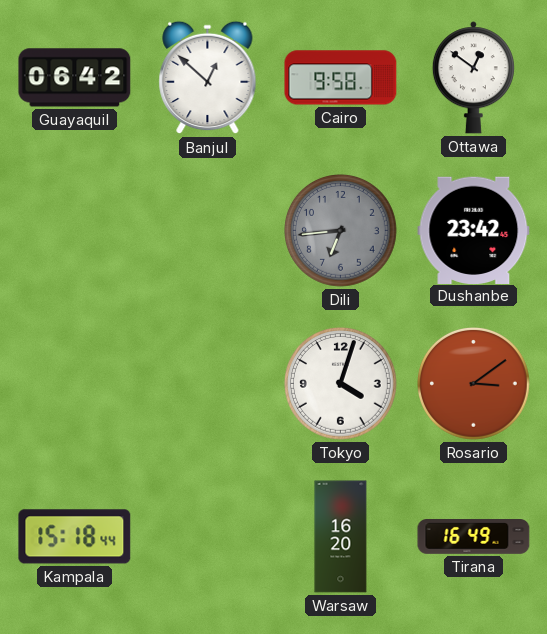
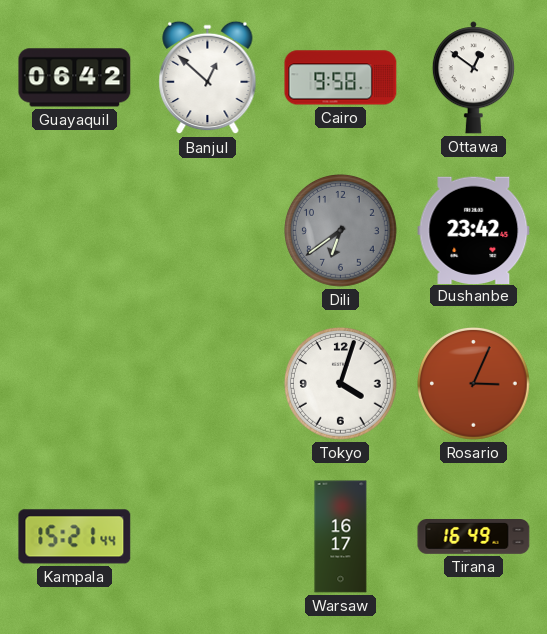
Dili: 6:44 -> 6:39 (341, 231)
Rosario: 3:09 -> 3:04 (474, 384)
Kampala: 15:18 -> 15:21 (75, 537)
Warsaw: 16:20 -> 16:17 (341, 537)
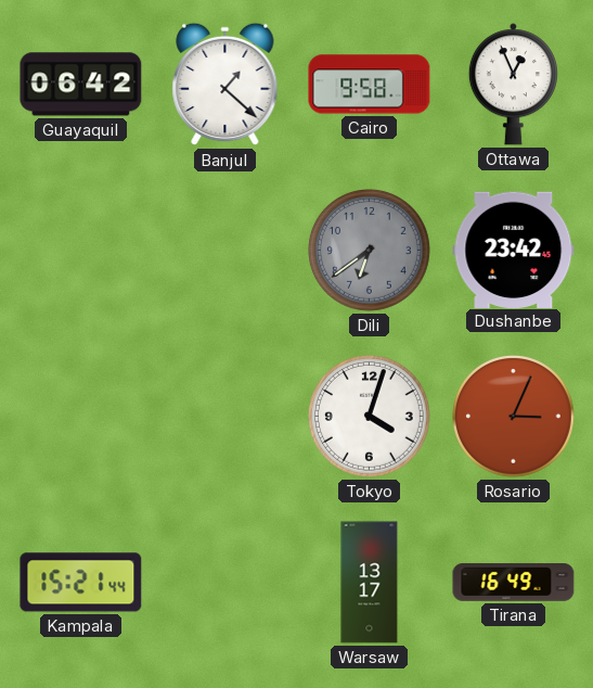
Banjul: 12:52 -> 1:22 (225, 85)
Ottawa: 12:51 -> 12:56 (513, 85)
Warsaw: 16:17 -> 13:17 (370, 583)
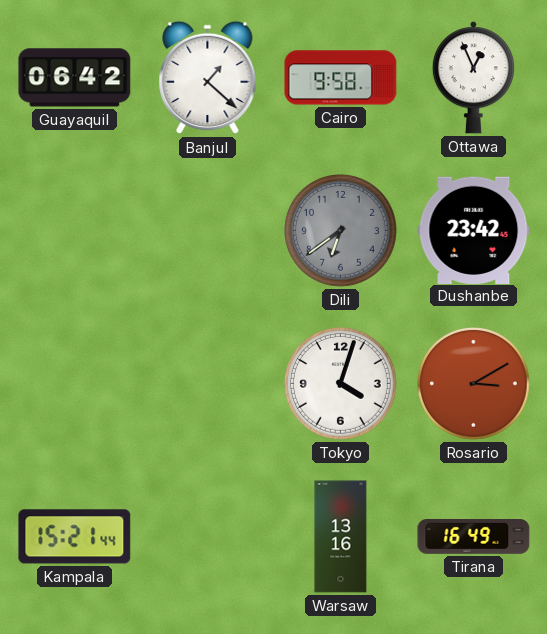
Rosario: 3:04 -> 3:10 (474, 384)
Warsaw: 13:17 -> 13:16 (341, 537)
